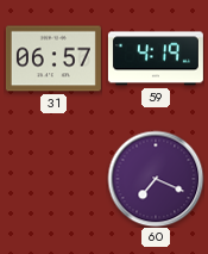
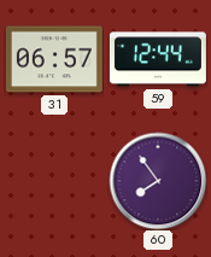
59: 4:19 -> 12:44 (158, 59)
60: 7:19 -> 7:54 (158, 181)
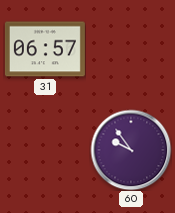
59: 12:44 -> none (158, 59)
60: 7:54 -> 9:54 (131, 150)
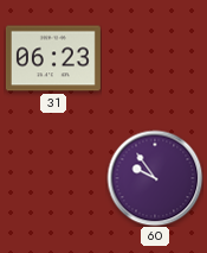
31: 06:57 -> 06:23 (53, 58)
